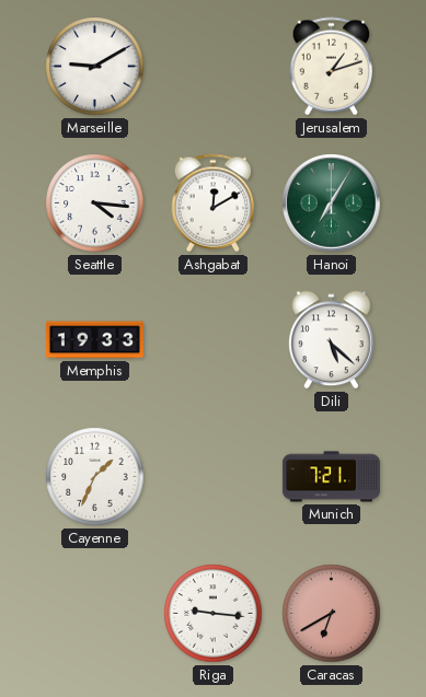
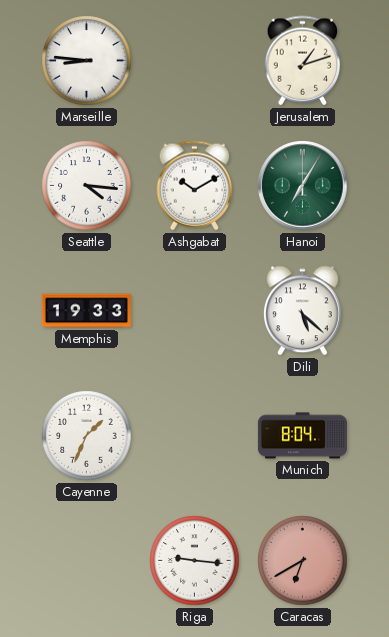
Marseille: 9:10 -> 8:46 (87, 61)
Ashgabat: 12:10 -> 10:10 (195, 186)
Munich: 7:21 -> 8:04 (302, 436)
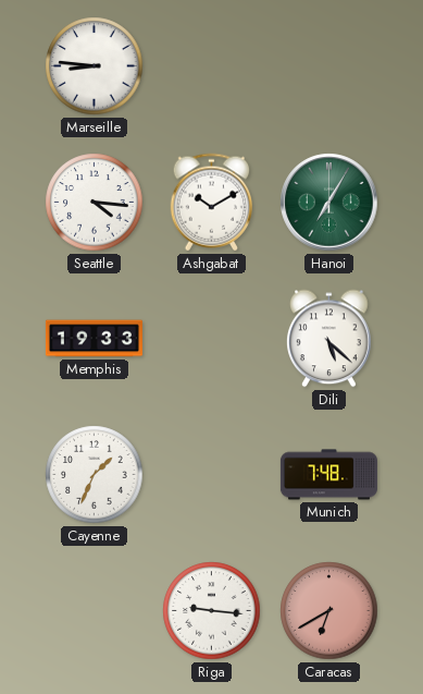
Jerusalem: 1:12 -> none (303, 61)
Munich: 8:04 -> 7:48 (328, 475)
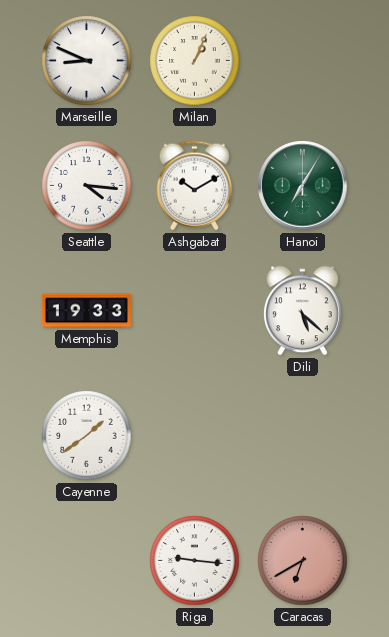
Marseille: 8:46 -> 8:49 (87, 61)
Milan: none -> 1:04 (195, 61)
Cayenne: 1:34 -> 1:39 (87, 436)
Munich: 7:48 -> none (328, 475)
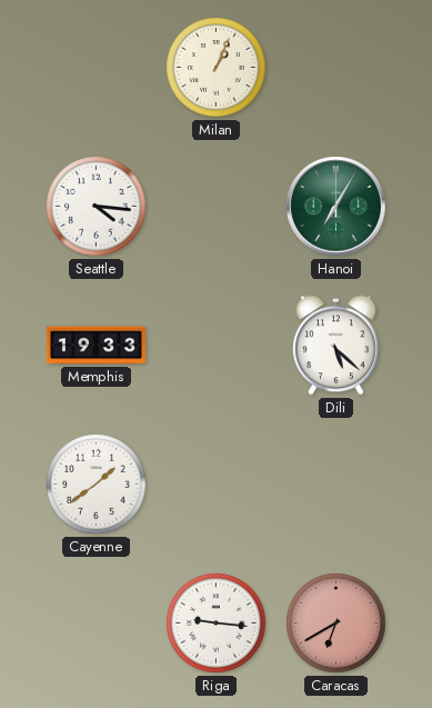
Marseille: 8:49 -> none (87, 61)
Ashgabat: 10:10 -> none (195, 186)
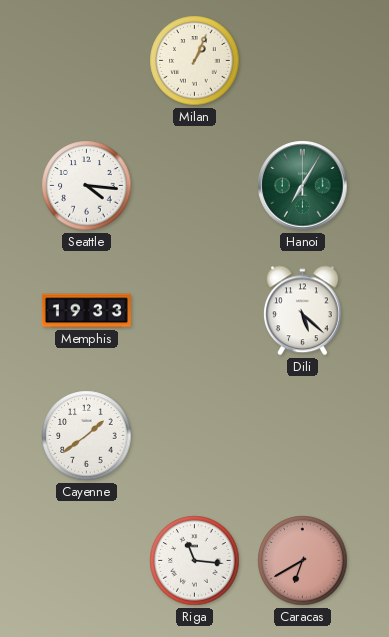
Riga: 9:16 -> 11:16 (195, 561)
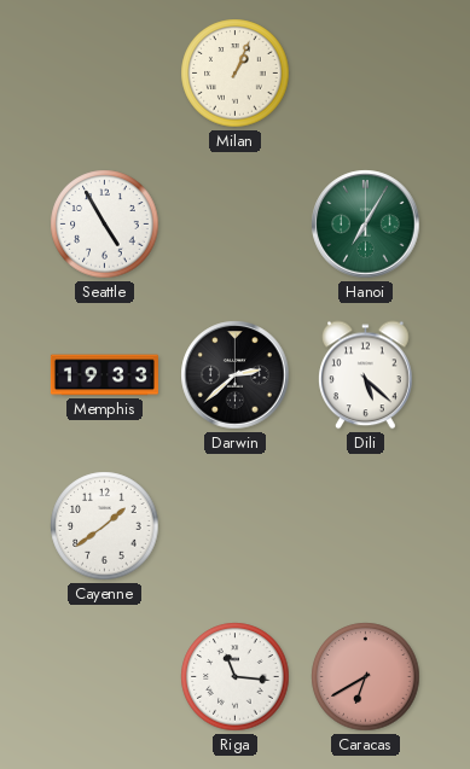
Seattle: 4:16 -> 4:55 (105, 225)
Darwin: none -> 2:38 (236, 375)
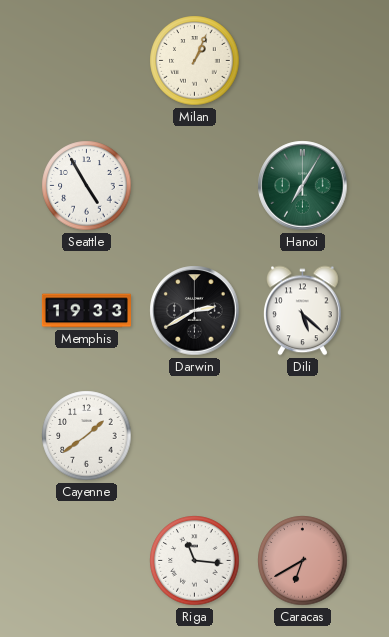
Darwin: 2:38 -> 2:40 (195, 311)
